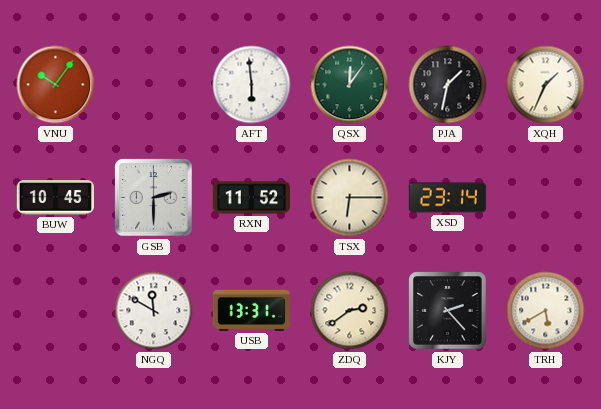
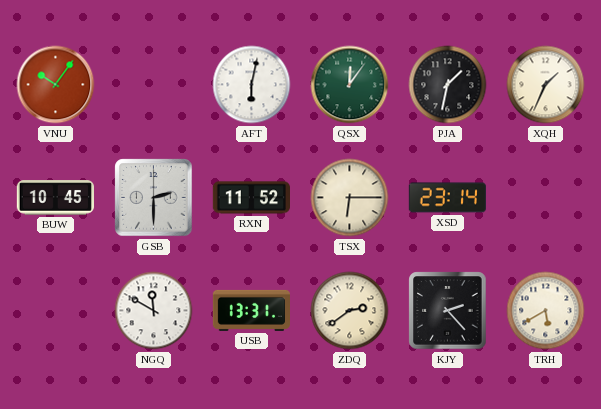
AFT: 5:59 -> 6:02 (252, 85)
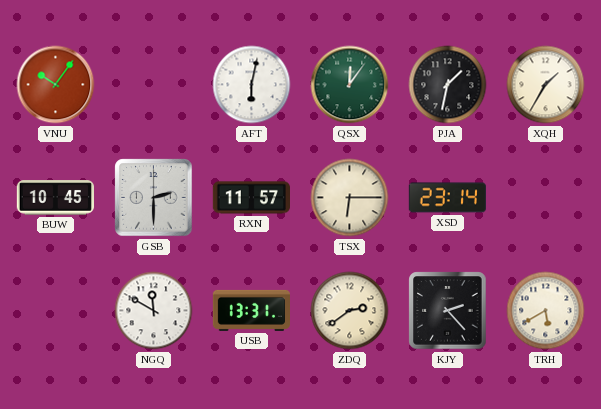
XQH: 1:34 -> 1:35 (546, 85)
RXN: 11:52 -> 11:57 (251, 198)
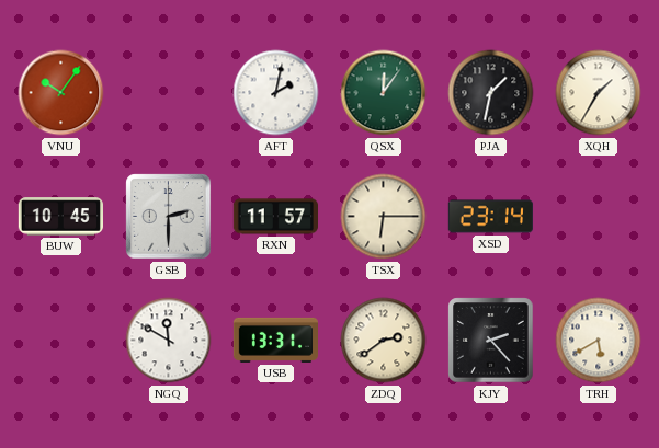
AFT: 6:02 -> 2:02 (276, 93)
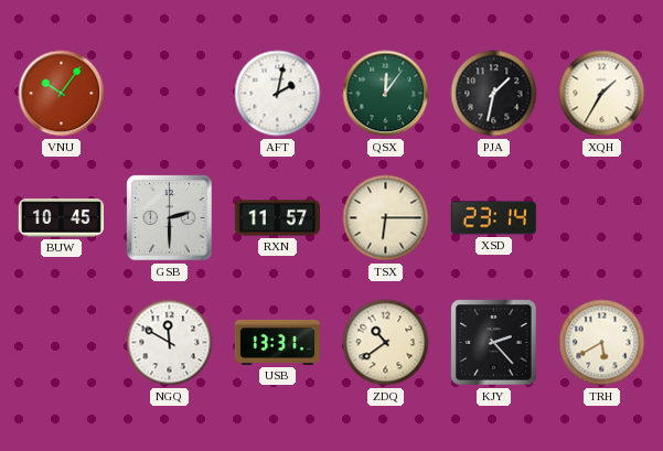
ZDQ: 2:39 -> 10:39 (386, 343)
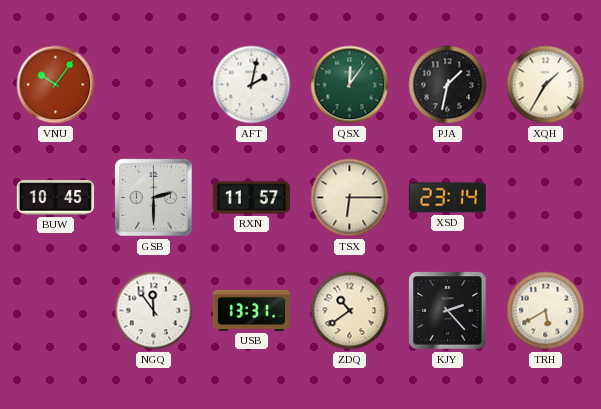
NGQ: 11:50 -> 11:54 (154, 311)
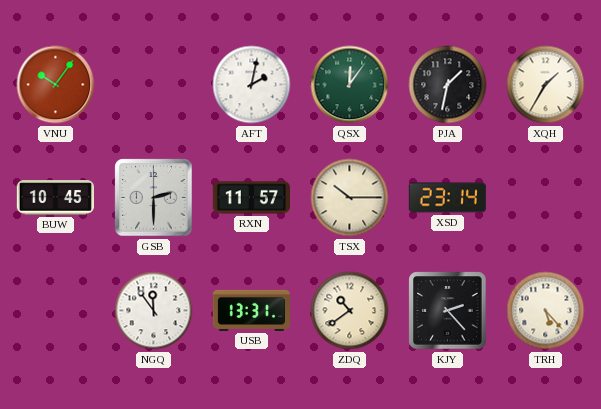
TSX: 6:15 -> 10:15 (350, 198)
TRH: 5:40 -> 5:23 (546, 311)
